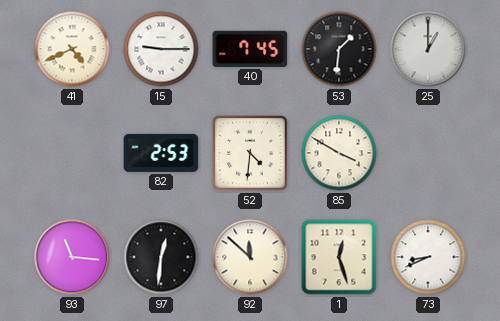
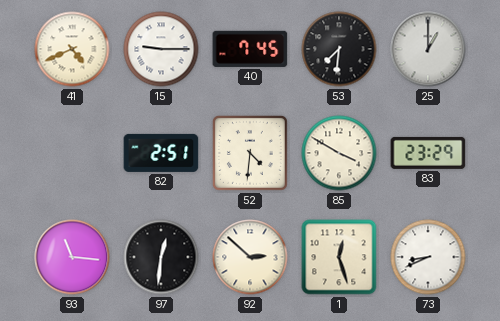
53: 1:31 -> 7:31 (339, 49)
82: 2:53 -> 2:51 (161, 153)
83: none -> 23:29 (428, 153)
92: 11:52 -> 2:52 (250, 257)
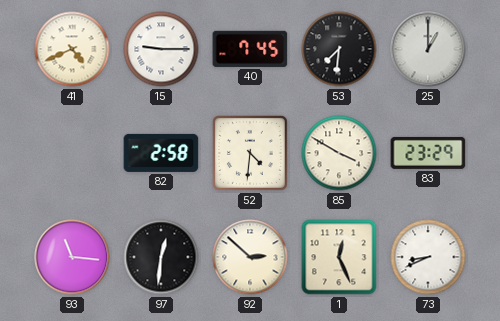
82: 2:51 -> 2:58 (161, 153)
1: 12:27 -> 12:26 (339, 257)
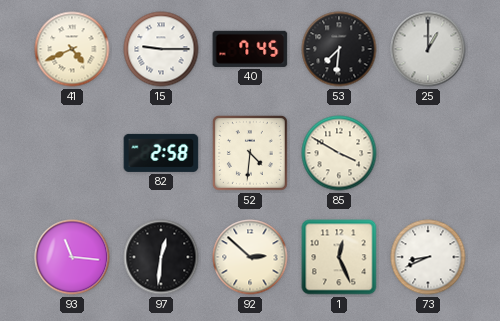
83: 23:29 -> none (428, 153)
